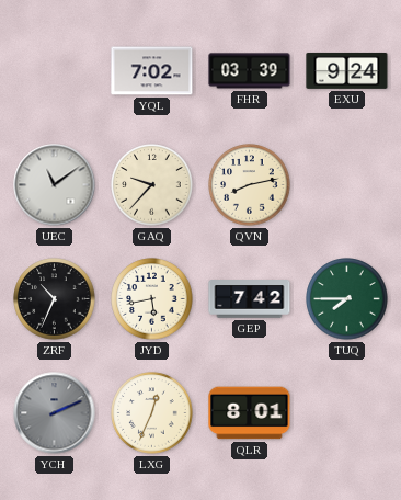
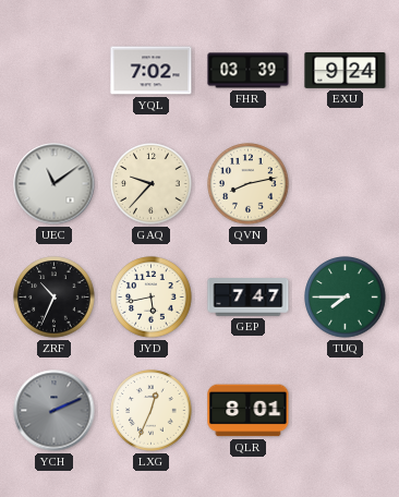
GEP: 7:42 -> 7:47 (249, 298)
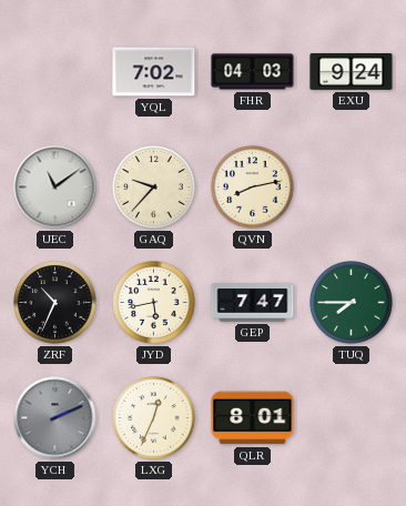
FHR: 03:39 -> 04:03 (253, 72)
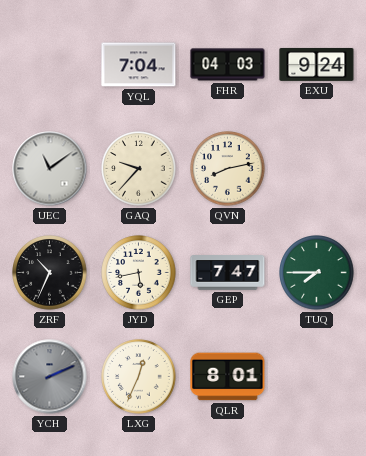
YQL: 7:02 -> 7:04 (139, 65)
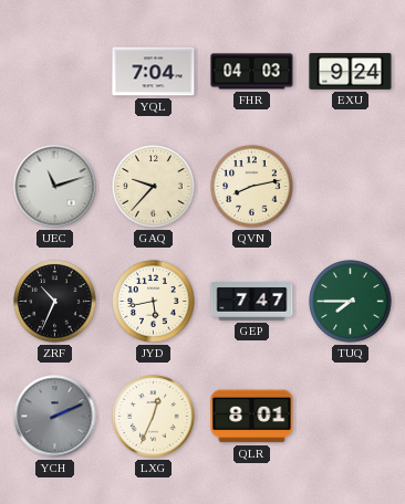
UEC: 11:09 -> 11:12 (55, 187)
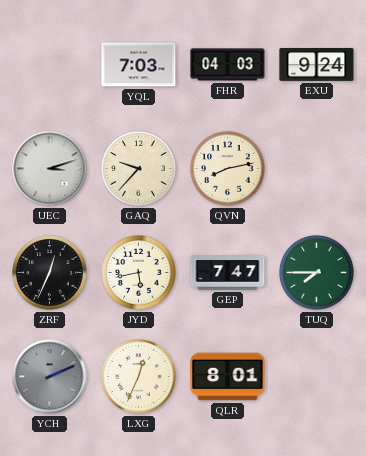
YQL: 7:04 -> 7:03 (139, 65)
UEC: 11:12 -> 3:12 (50, 169)
ZRF: 10:34 -> 12:34 (50, 273)
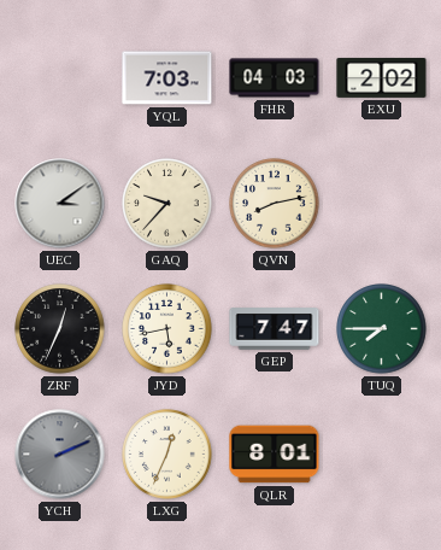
EXU: 9:24 -> 2:02 (382, 77)
UEC: 3:12 -> 3:09 (60, 204)
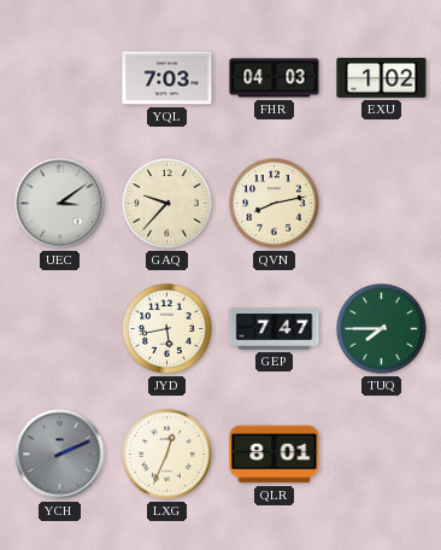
EXU: 2:02 -> 1:02 (382, 77)
ZRF: 12:34 -> none (60, 329)
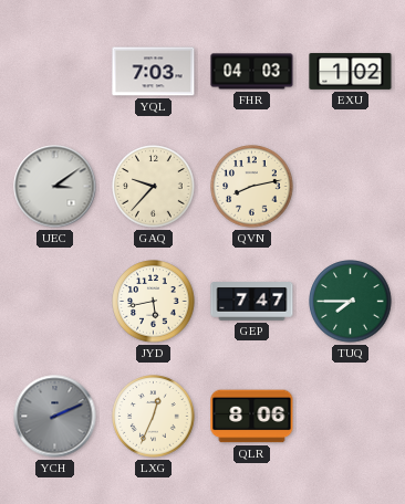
QLR: 8:01 -> 8:06 (252, 417)
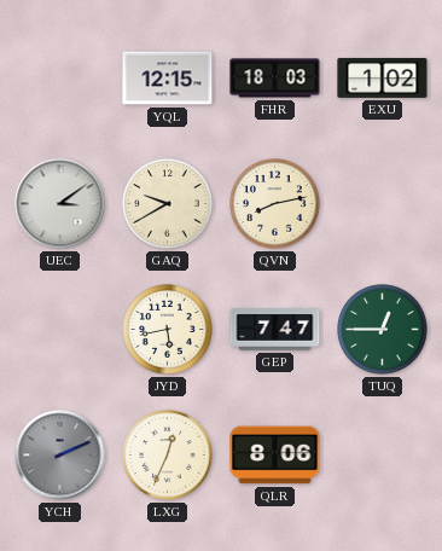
YQL: 7:03 -> 12:15 (168, 79)
FHR: 04:03 -> 18:03 (275, 79)
GAQ: 9:37 -> 9:40 (168, 204)
TUQ: 7:45 -> 12:45 (383, 330)
